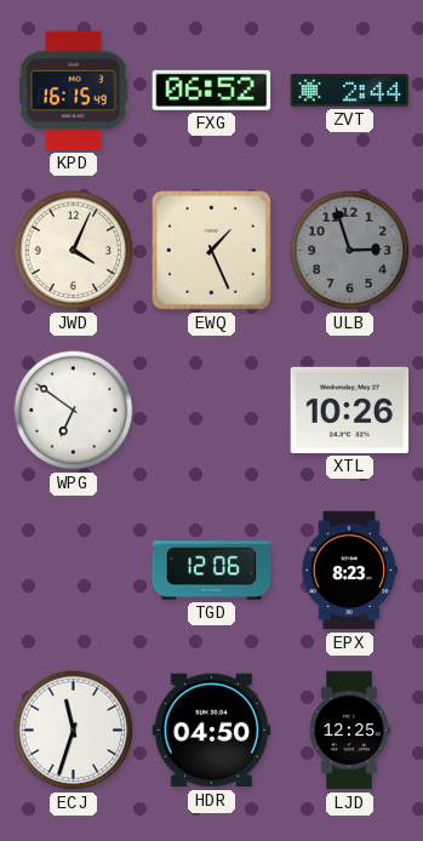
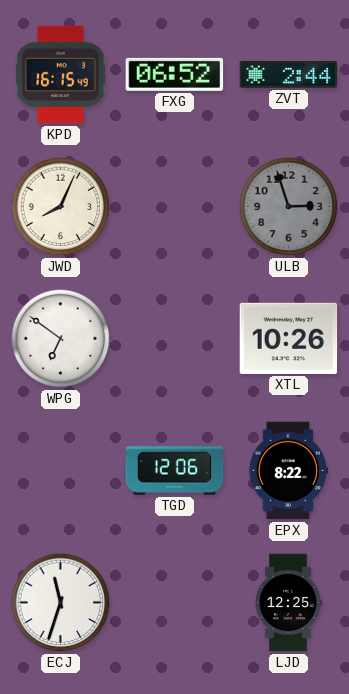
JWD: 4:04 -> 8:04 (61, 207)
EWQ: 1:26 -> none (212, 251)
EPX: 8:23 -> 8:22 (288, 471)
HDR: 04:50 -> none (212, 731)
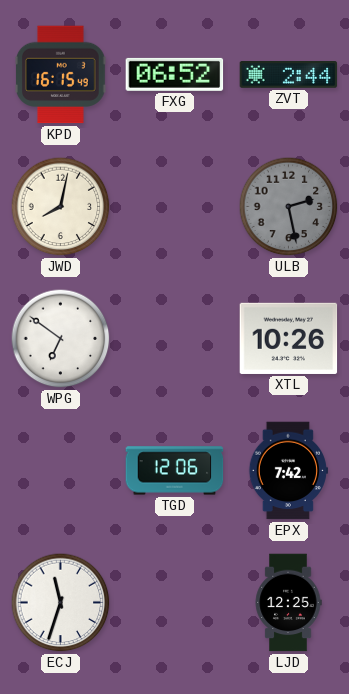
JWD: 8:04 -> 8:02 (61, 207)
ULB: 2:57 -> 2:28 (289, 207)
EPX: 8:22 -> 7:42 (288, 471)
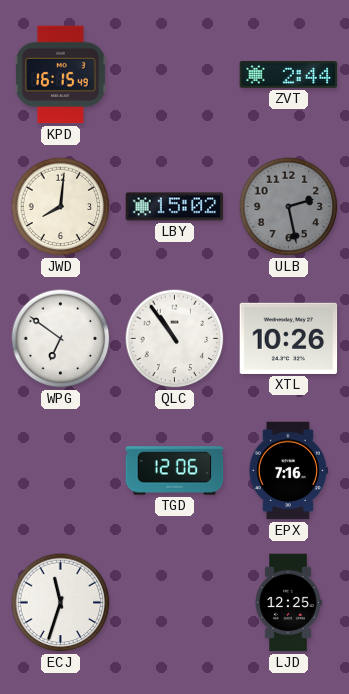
FXG: 06:52 -> none (175, 74)
JWD: 8:02 -> 8:01 (61, 207)
LBY: none -> 15:02 (175, 207)
QLC: none -> 10:54 (175, 339)
EPX: 7:42 -> 7:16 (288, 471)
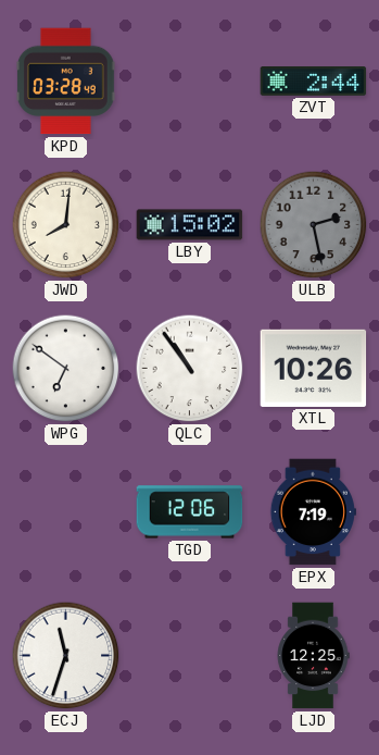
KPD: 16:15 -> 03:28 (66, 82)
EPX: 7:16 -> 7:19 (313, 512)
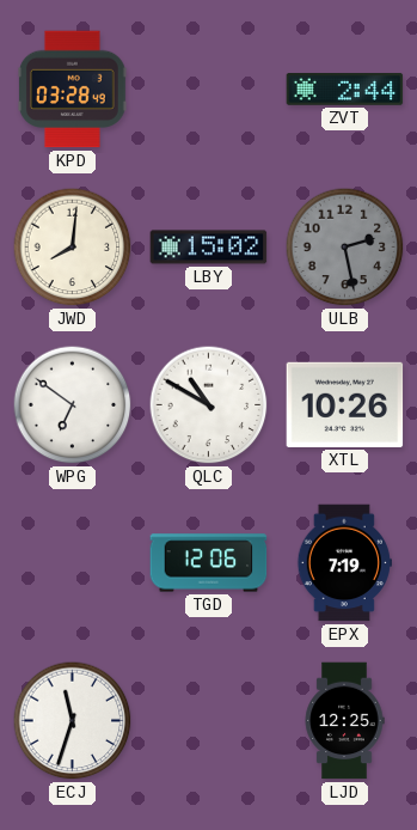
QLC: 10:54 -> 10:50 (209, 405)
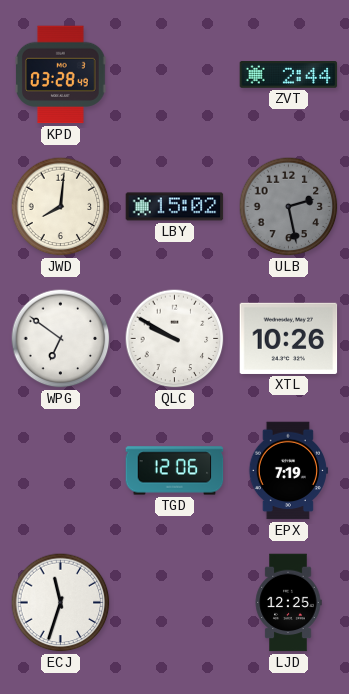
QLC: 10:50 -> 9:50 (175, 339)
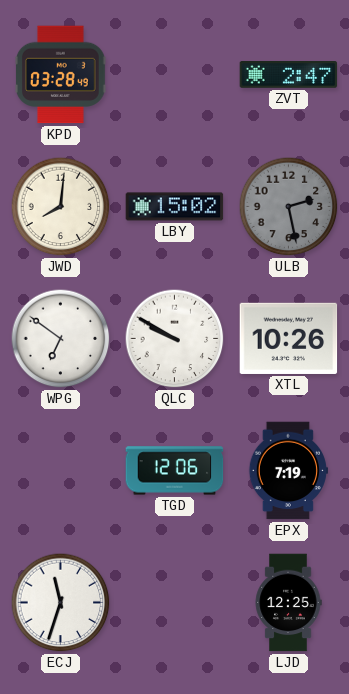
ZVT: 2:44 -> 2:47 (289, 75)
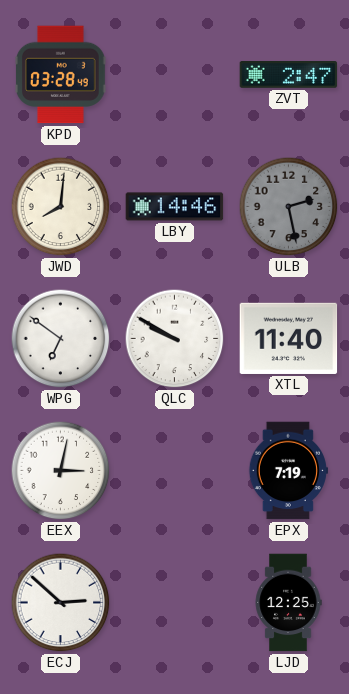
LBY: 15:02 -> 14:46 (175, 207)
XTL: 10:26 -> 11:40 (289, 338)
EEX: none -> 3:02 (61, 471)
TGD: 12:06 -> none (175, 471)
ECJ: 11:33 -> 2:52 (61, 603)
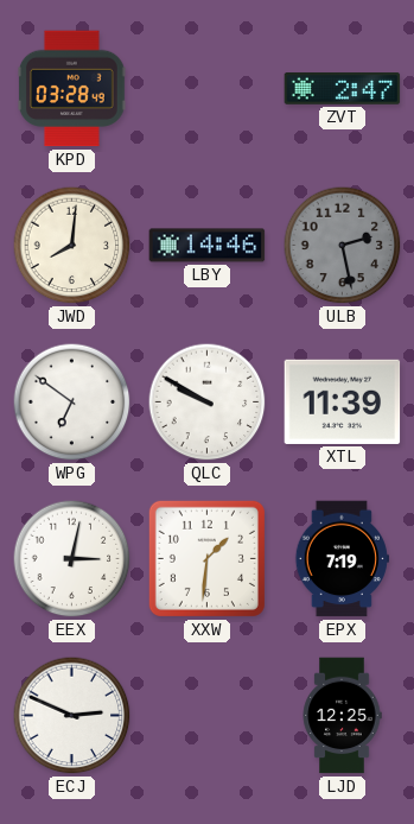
XTL: 11:40 -> 11:39 (343, 401)
XXW: none -> 1:31 (206, 558)
ECJ: 2:52 -> 2:49 (72, 716)
